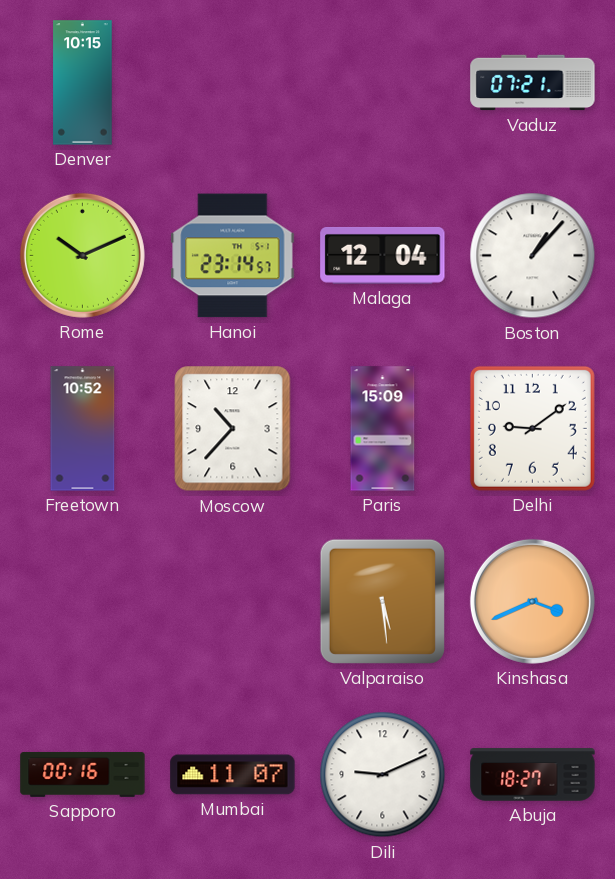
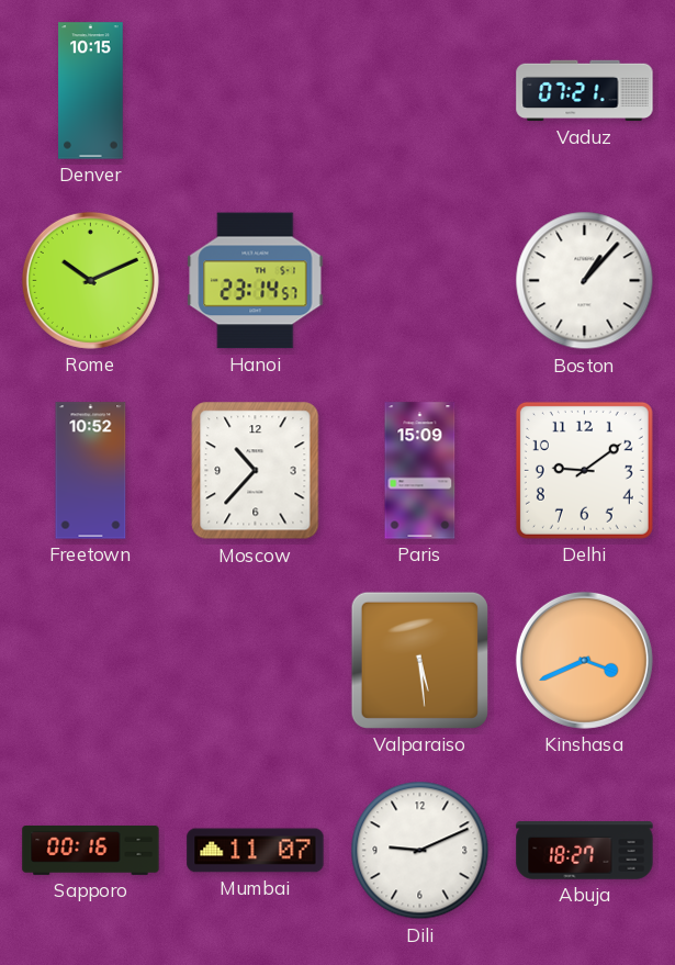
Malaga: 12:04 -> none (383, 255)
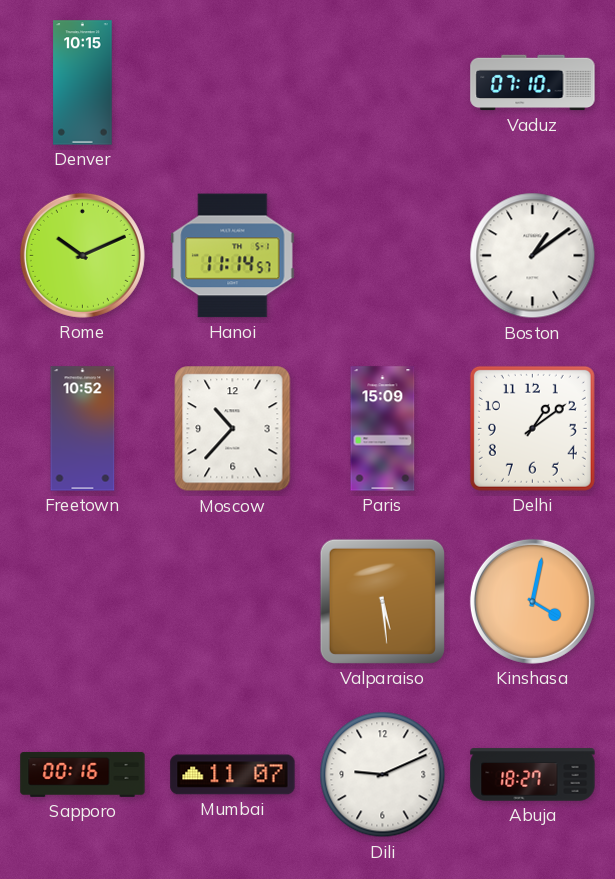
Vaduz: 07:21 -> 07:10 (533, 83)
Hanoi: 23:14 -> 11:14 (233, 256)
Boston: 1:07 -> 1:09 (533, 256)
Delhi: 9:09 -> 1:09 (532, 428)
Kinshasa: 3:41 -> 4:02 (532, 601)
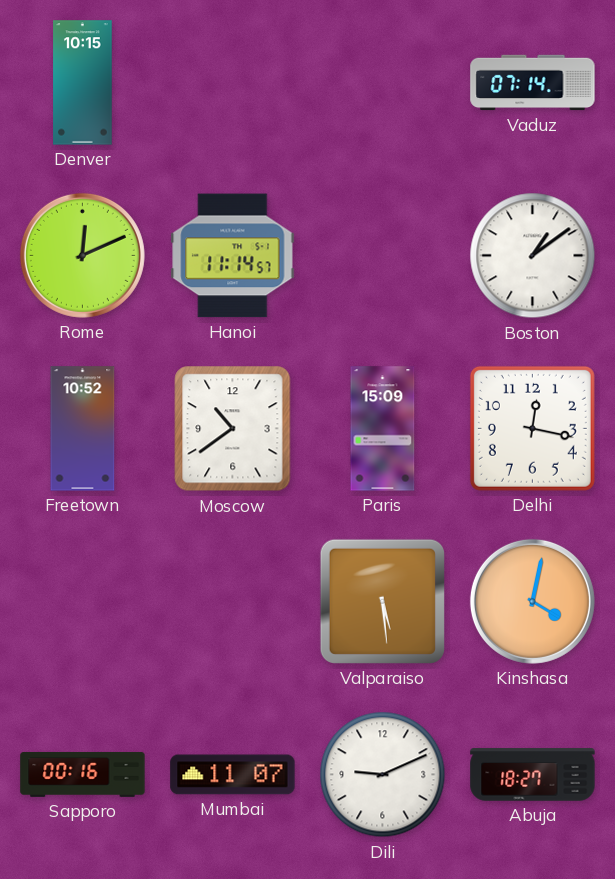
Vaduz: 07:10 -> 07:14 (533, 83)
Rome: 10:11 -> 12:11 (82, 255)
Moscow: 10:37 -> 10:39 (233, 429)
Delhi: 1:09 -> 12:17 (532, 428)
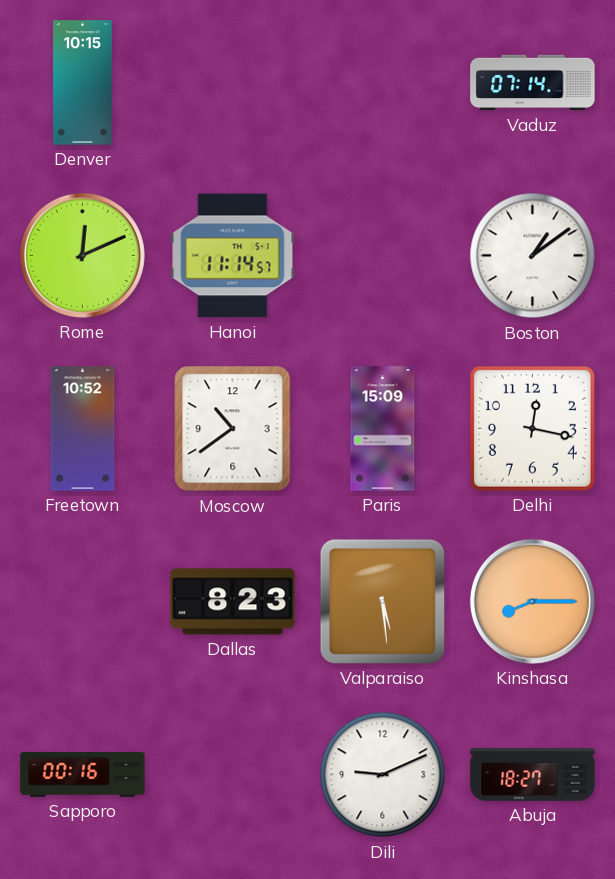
Dallas: none -> 8:23 (233, 602)
Kinshasa: 4:02 -> 8:15 (532, 601)
Mumbai: 11:07 -> none (233, 775)
